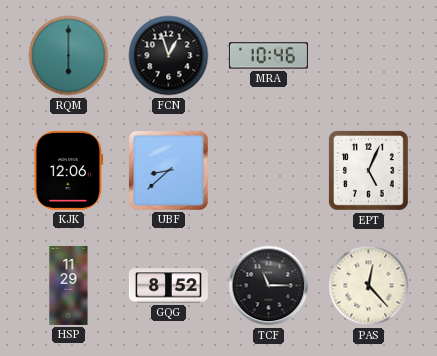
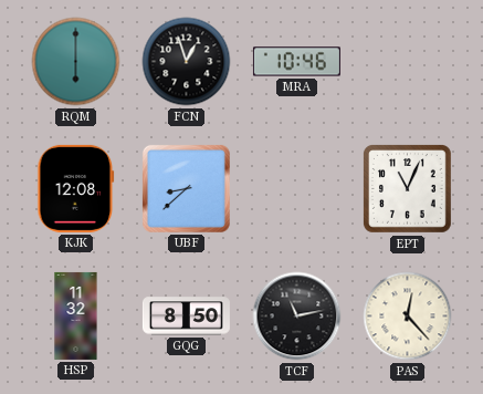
KJK: 12:06 -> 12:08 (76, 188)
EPT: 5:04 -> 11:04 (408, 189)
HSP: 11:29 -> 11:32 (76, 315)
GQG: 8:52 -> 8:50 (186, 317)
TCF: 11:15 -> 11:13 (297, 317)
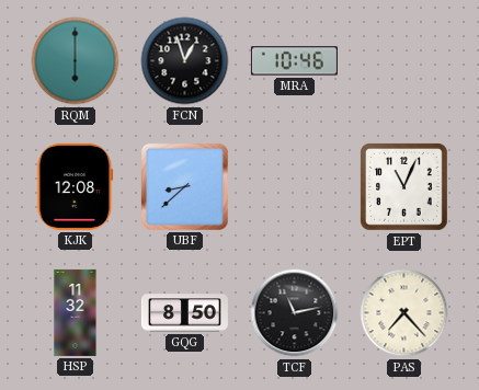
PAS: 12:23 -> 7:23 (404, 313)
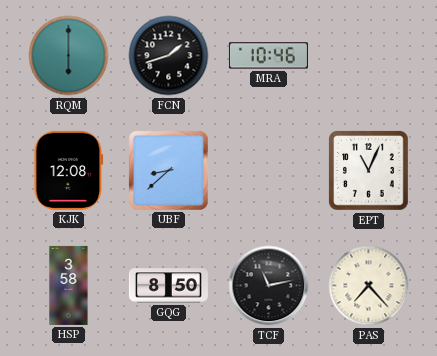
FCN: 12:57 -> 1:42 (169, 56)
HSP: 11:32 -> 3:58 (69, 285)
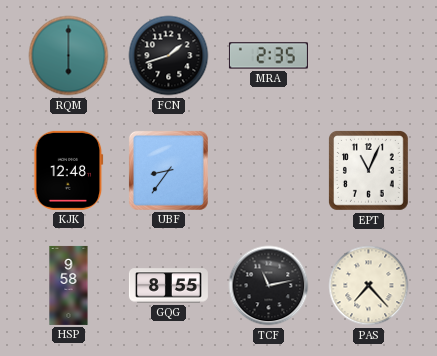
MRA: 10:46 -> 2:35 (268, 56)
KJK: 12:08 -> 12:48 (69, 170)
UBF: 8:38 -> 8:36 (168, 170)
HSP: 3:58 -> 9:58 (69, 285)
GQG: 8:50 -> 8:55 (168, 286)
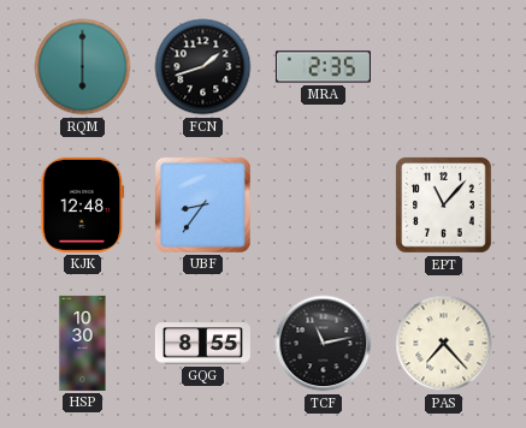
EPT: 11:04 -> 11:07 (444, 206)
HSP: 9:58 -> 10:30 (83, 343)
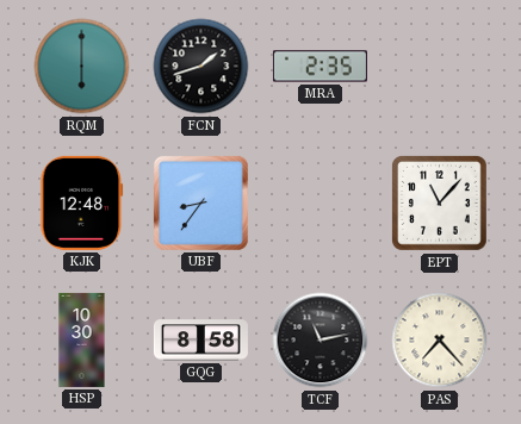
GQG: 8:55 -> 8:58 (200, 341)
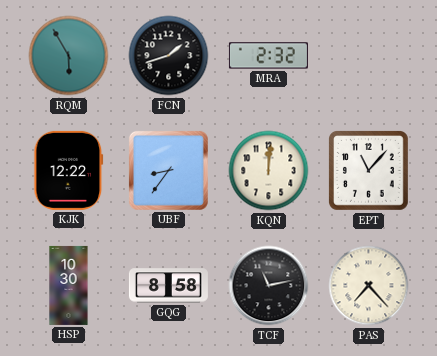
RQM: 6:00 -> 5:55 (69, 56)
MRA: 2:35 -> 2:32 (268, 56)
KJK: 12:48 -> 12:22 (69, 170)
KQN: none -> 12:01 (269, 171)
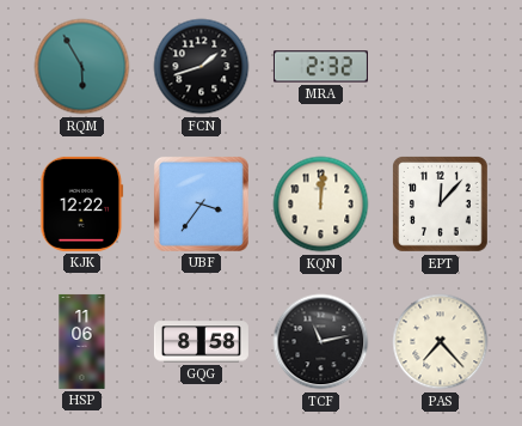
UBF: 8:36 -> 3:36 (201, 203)
EPT: 11:07 -> 12:07 (441, 205)
HSP: 10:30 -> 11:06 (82, 341)
